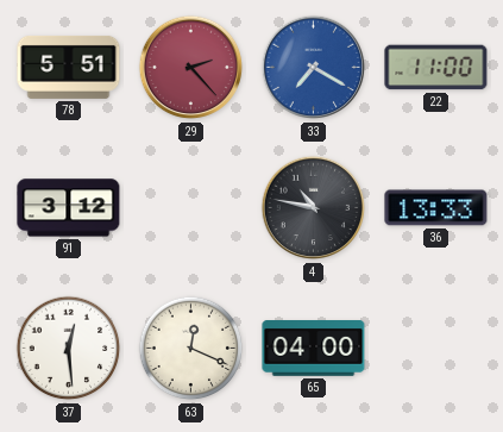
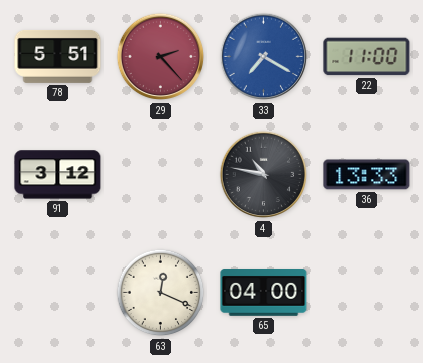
37: 12:29 -> none (69, 349)
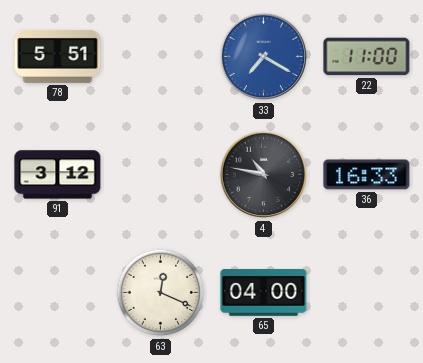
29: 2:23 -> none (161, 57)
36: 13:33 -> 16:33 (367, 175)
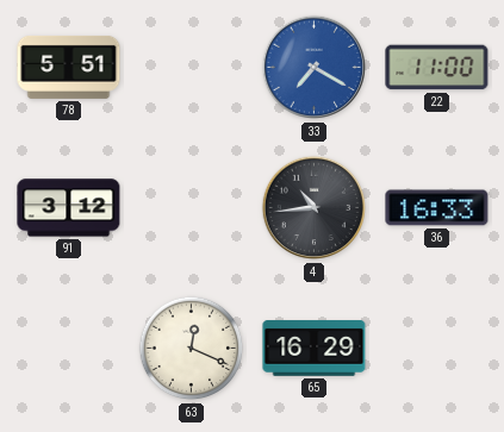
4: 10:47 -> 10:44 (315, 208)
65: 04:00 -> 16:29 (315, 349)
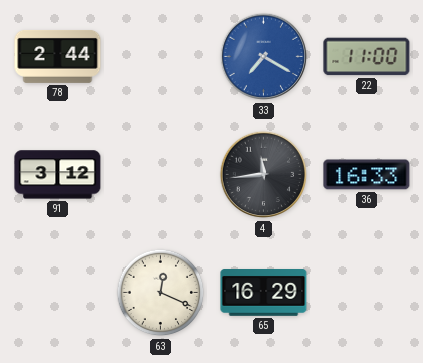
78: 5:51 -> 2:44 (58, 56)
4: 10:44 -> 11:44 (264, 175)
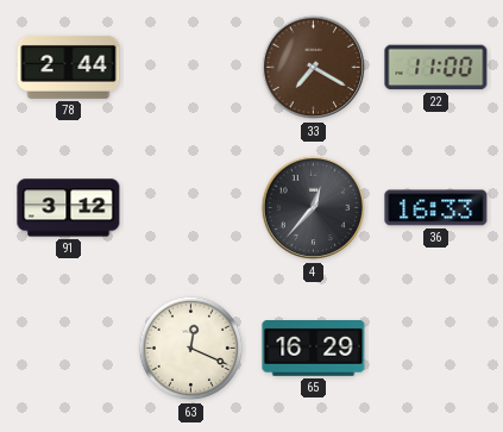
33 dial: blue -> brown (314, 68)
4: 11:44 -> 12:37 (314, 208)
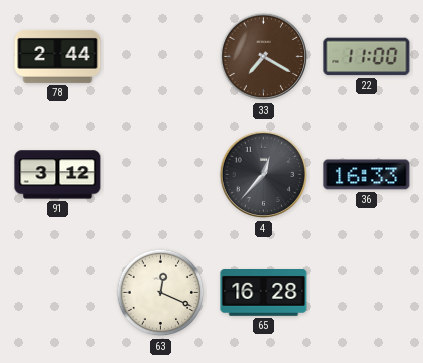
65: 16:29 -> 16:28 (264, 293)
